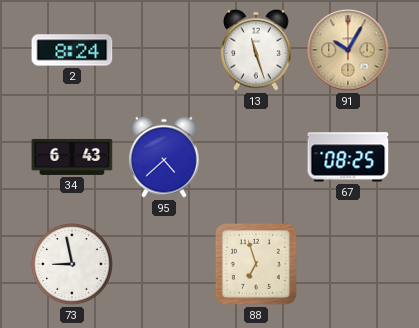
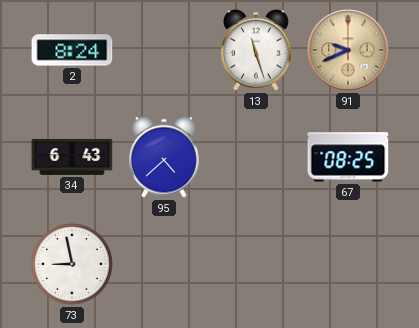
91: 10:05 -> 9:41 (348, 50)
88: 6:57 -> none (256, 264)
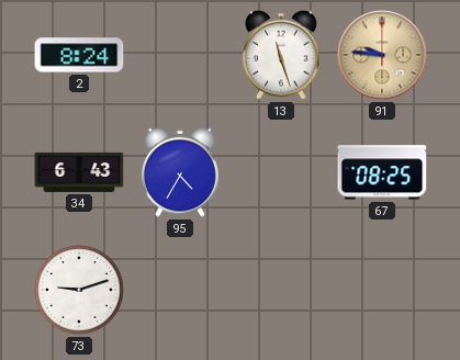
91: 9:41 -> 9:46 (382, 55)
95: 4:38 -> 4:35 (180, 172)
73: 8:58 -> 9:12 (79, 290)
